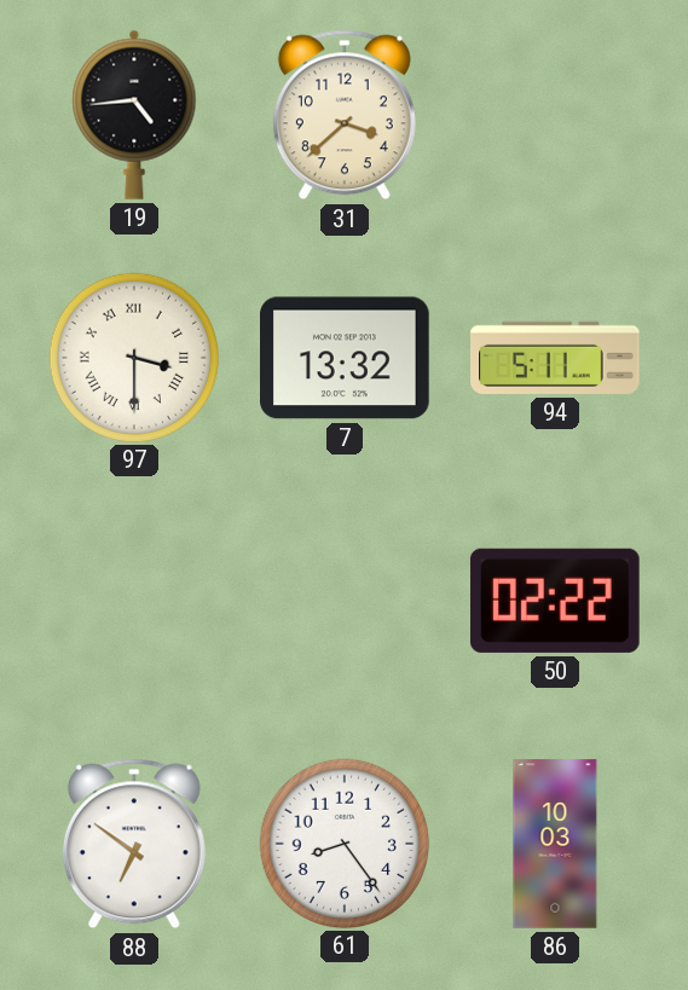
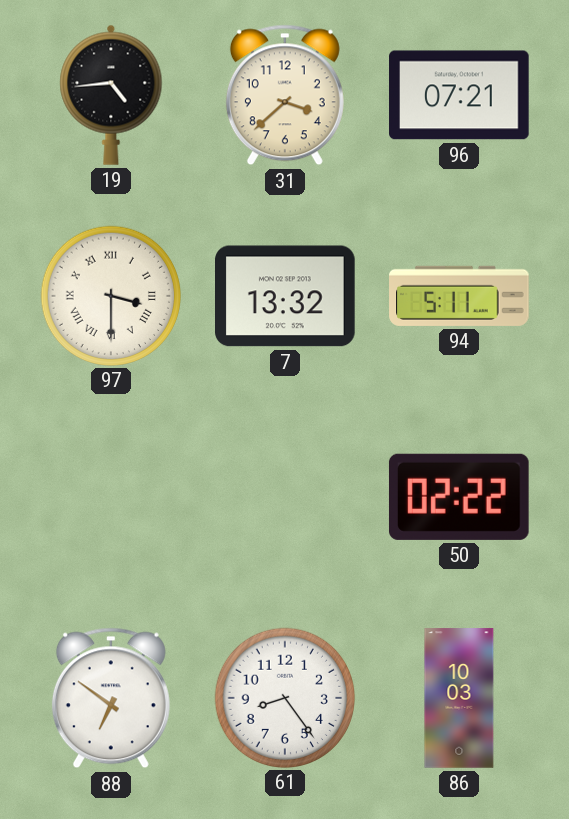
96: none -> 07:21 (459, 95)
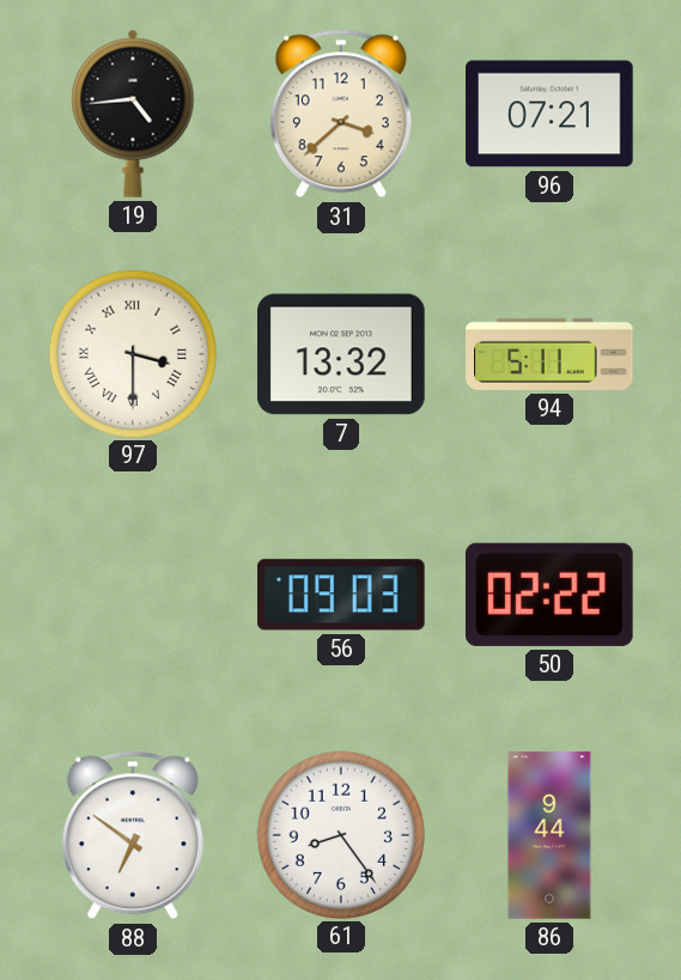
56: none -> 09:03 (342, 595)
86: 10:03 -> 9:44 (549, 835)
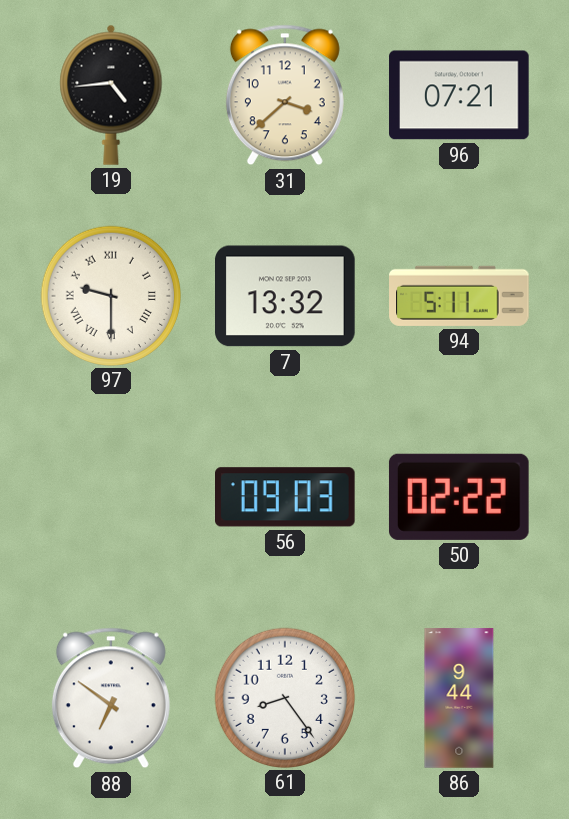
97: 3:30 -> 9:30 (110, 295)
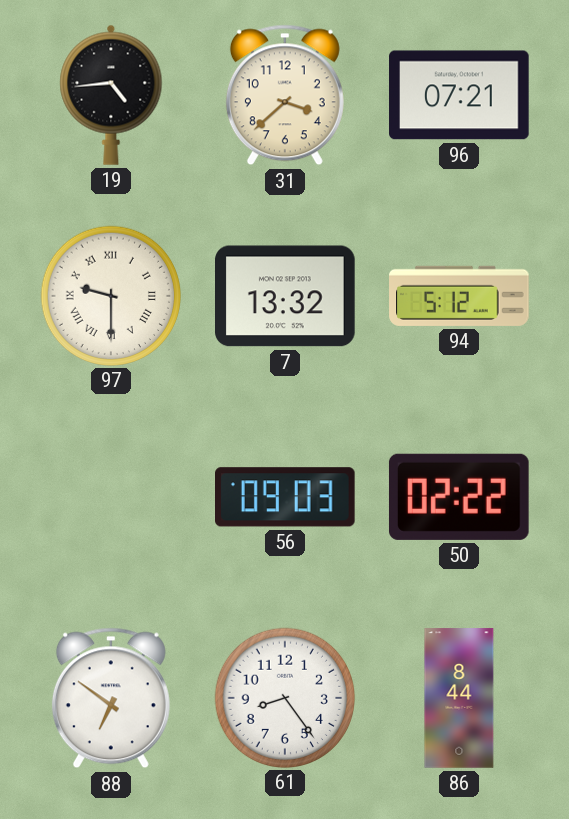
94: 5:11 -> 5:12 (459, 296)
86: 9:44 -> 8:44 (459, 698)
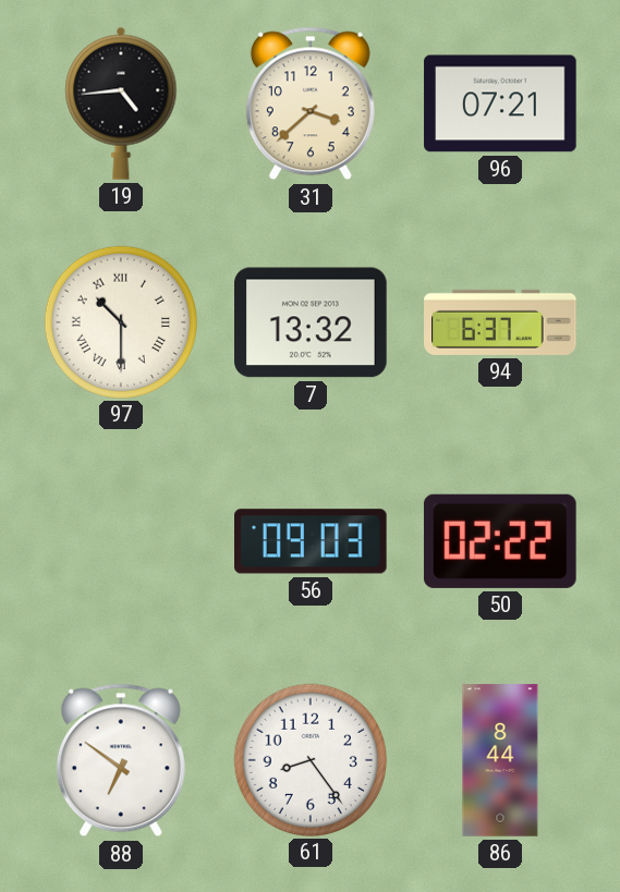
97: 9:30 -> 10:30 (120, 321)
94: 5:12 -> 6:37 (500, 322)
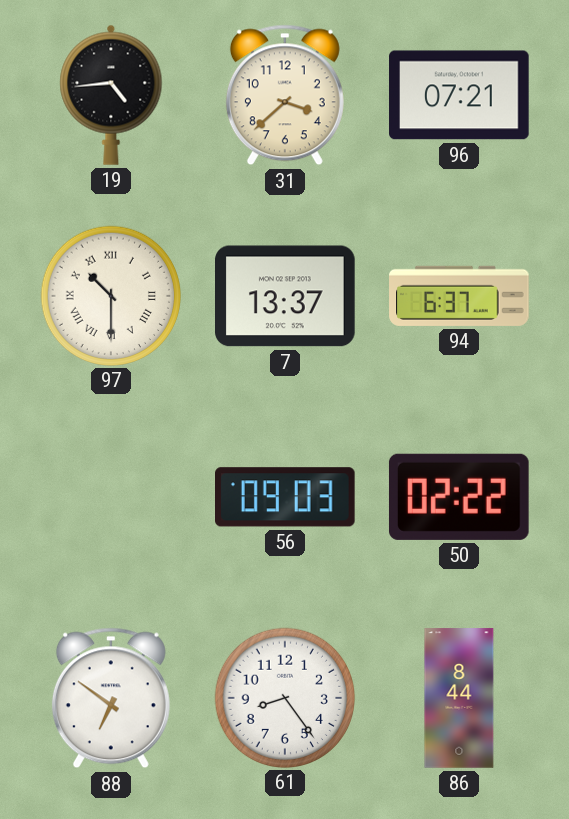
7: 13:32 -> 13:37 (285, 296)
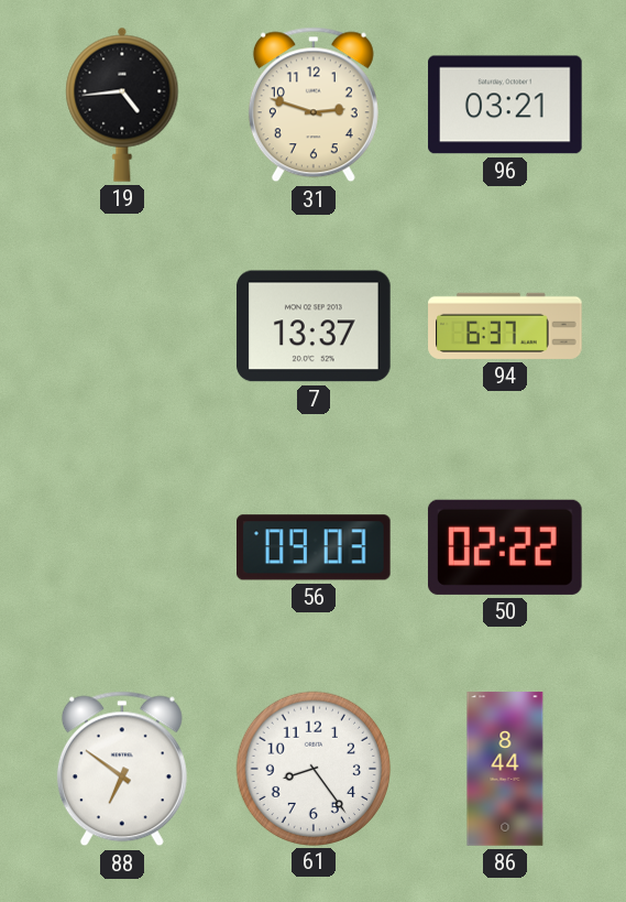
31: 3:38 -> 2:48 (314, 105)
96: 07:21 -> 03:21 (505, 105)
97: 10:30 -> none (110, 295)
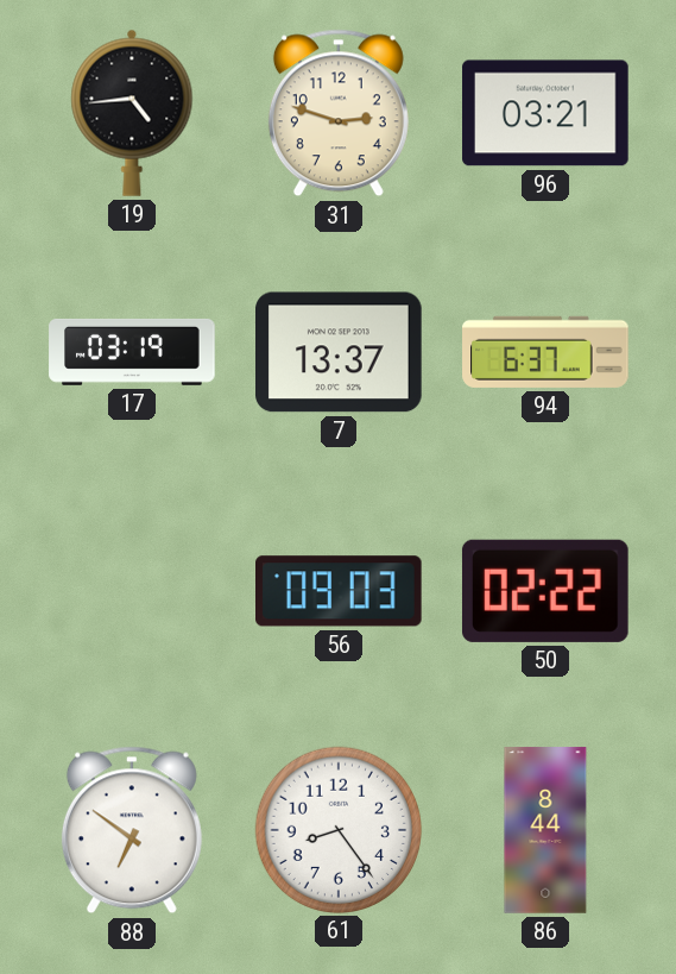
17: none -> 03:19 (132, 352)
